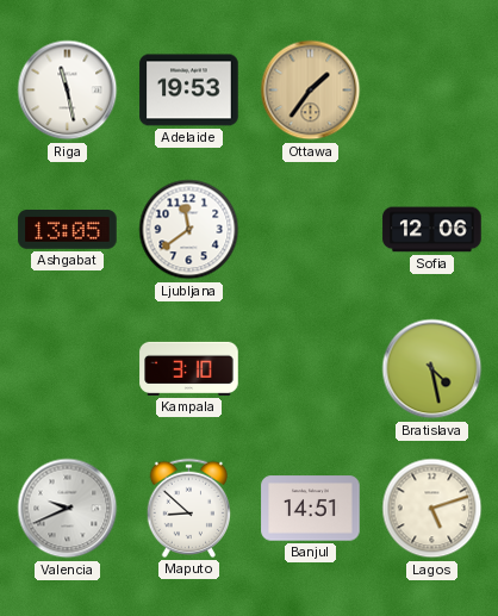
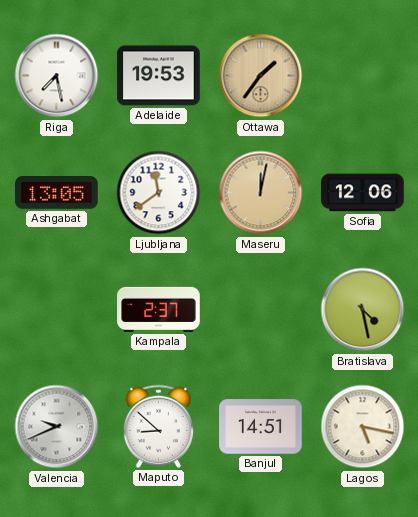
Riga: 11:28 -> 7:28 (57, 76)
Maseru: none -> 12:02 (261, 193)
Kampala: 3:10 -> 2:37 (159, 309)
Lagos: 5:12 -> 5:17 (363, 427)
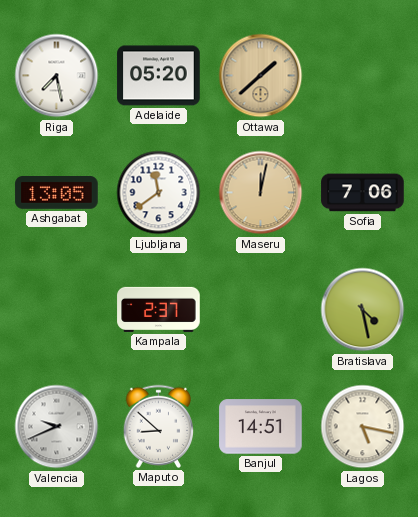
Adelaide: 19:53 -> 05:20 (159, 76)
Ottawa: 1:36 -> 1:38 (261, 76)
Sofia: 12:06 -> 7:06 (363, 193)
